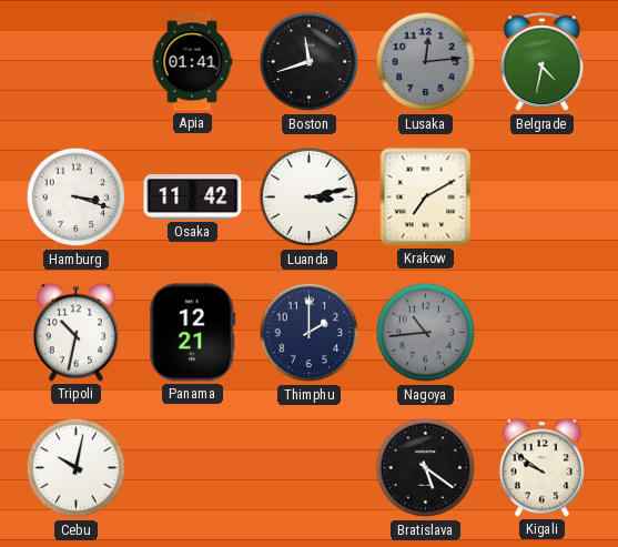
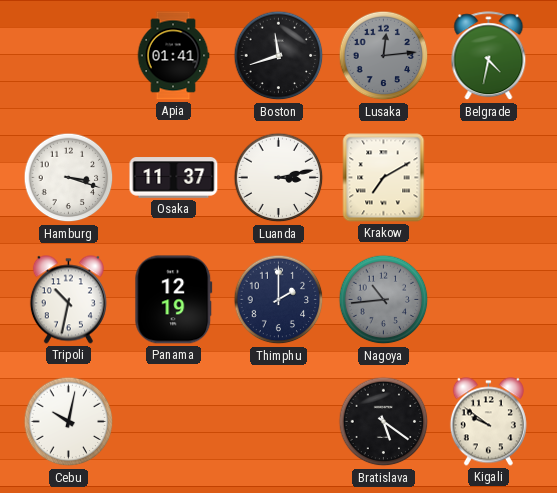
Osaka: 11:42 -> 11:37 (174, 178)
Panama: 12:21 -> 12:19 (174, 300)
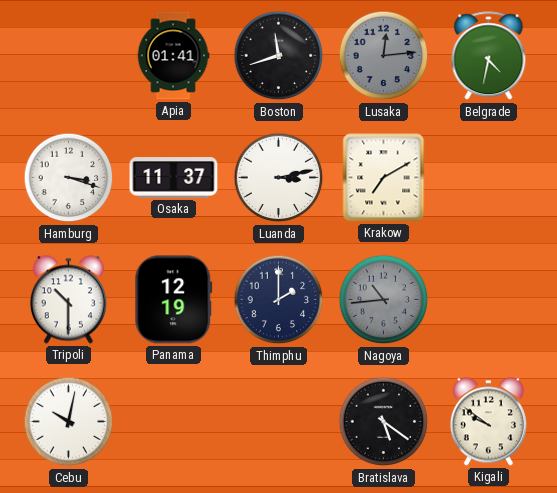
Tripoli: 10:32 -> 10:30 (68, 300)
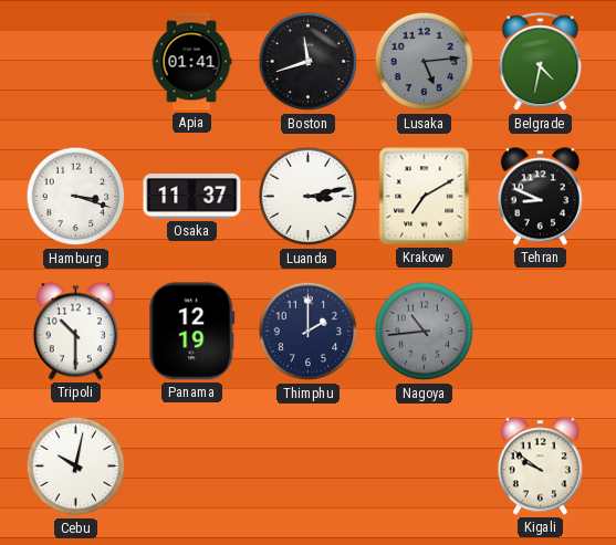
Lusaka: 12:14 -> 5:14 (425, 62)
Tehran: none -> 8:49 (540, 197)
Bratislava: 5:21 -> none (384, 422)
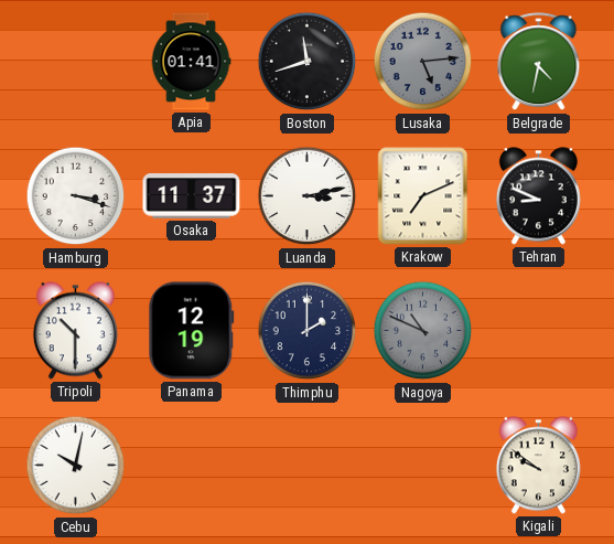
Krakow: 7:10 -> 7:11 (423, 196)
Nagoya: 10:44 -> 10:49 (423, 331)
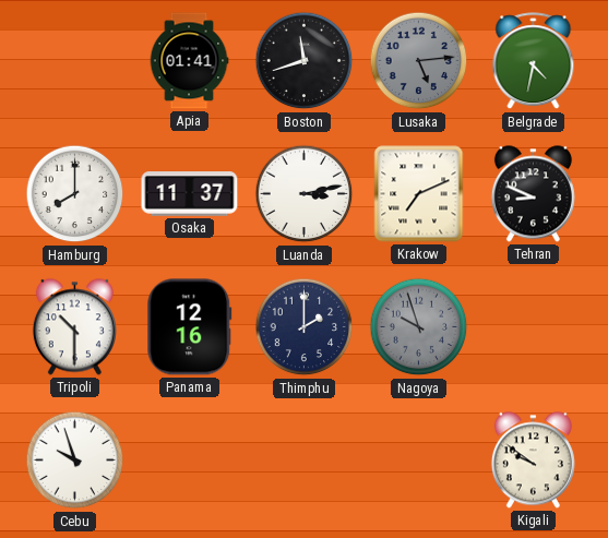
Hamburg: 3:18 -> 8:00 (75, 194)
Panama: 12:19 -> 12:16 (190, 327)
Nagoya: 10:49 -> 9:57 (419, 327)
Cebu: 10:02 -> 9:57 (75, 461)
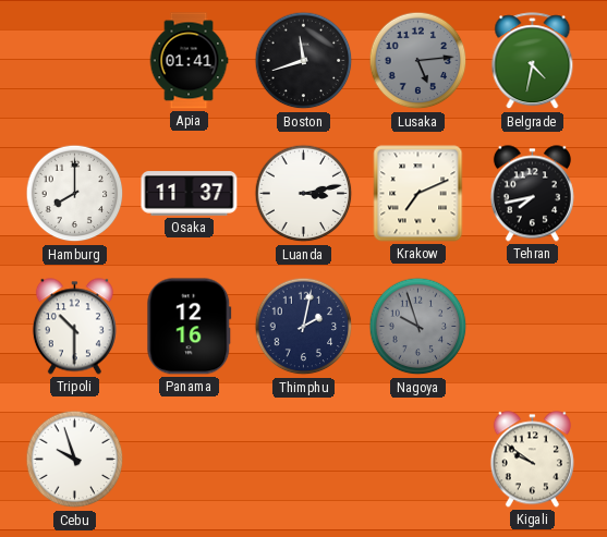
Tehran: 8:49 -> 7:43 (532, 194)
Thimphu: 2:00 -> 2:02 (304, 327)
